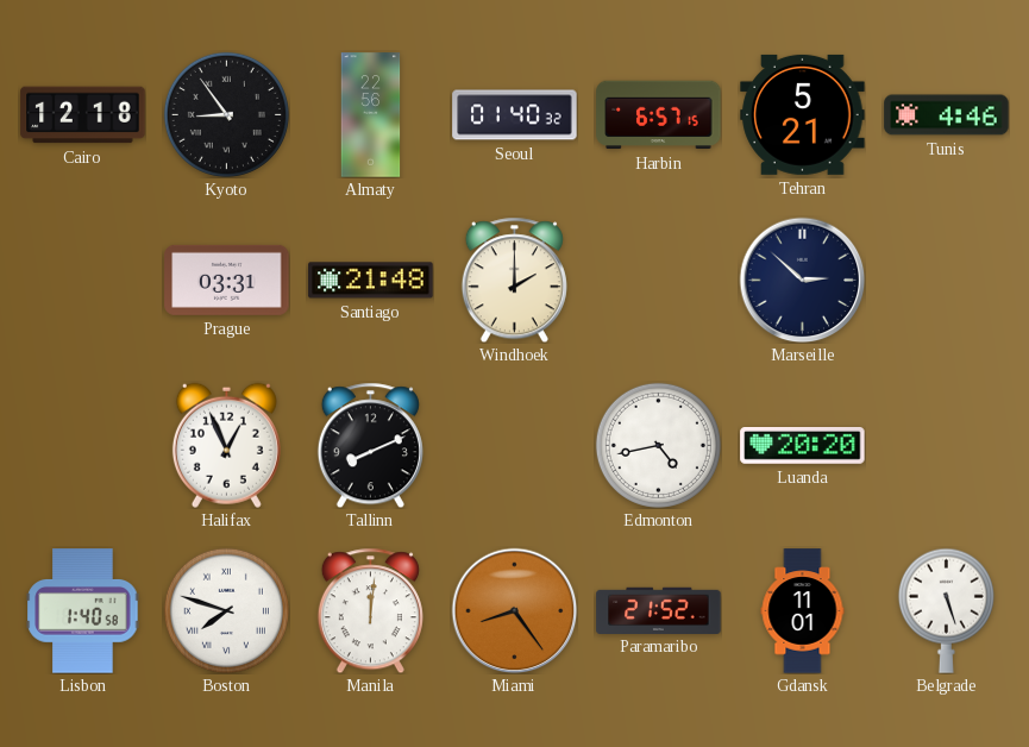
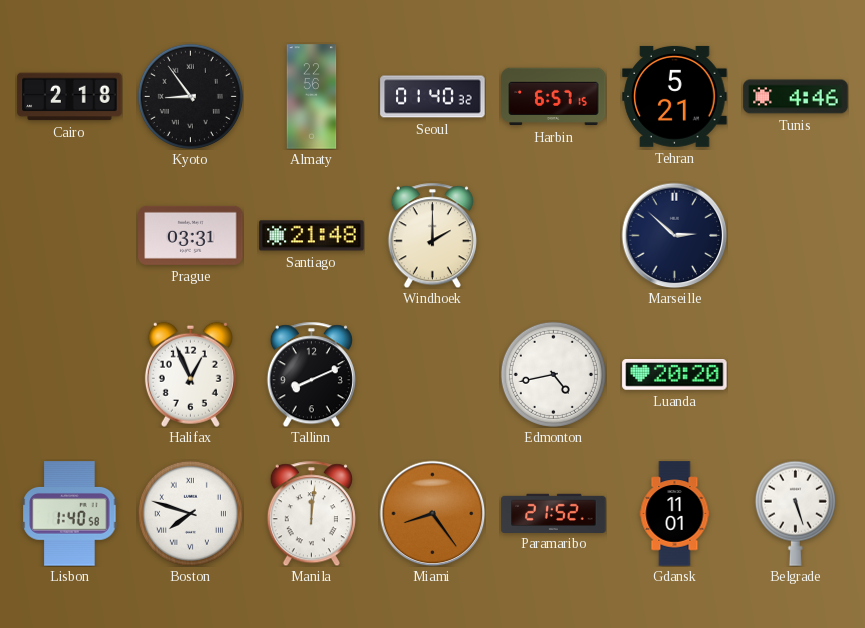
Cairo: 12:18 -> 2:18 (70, 97)
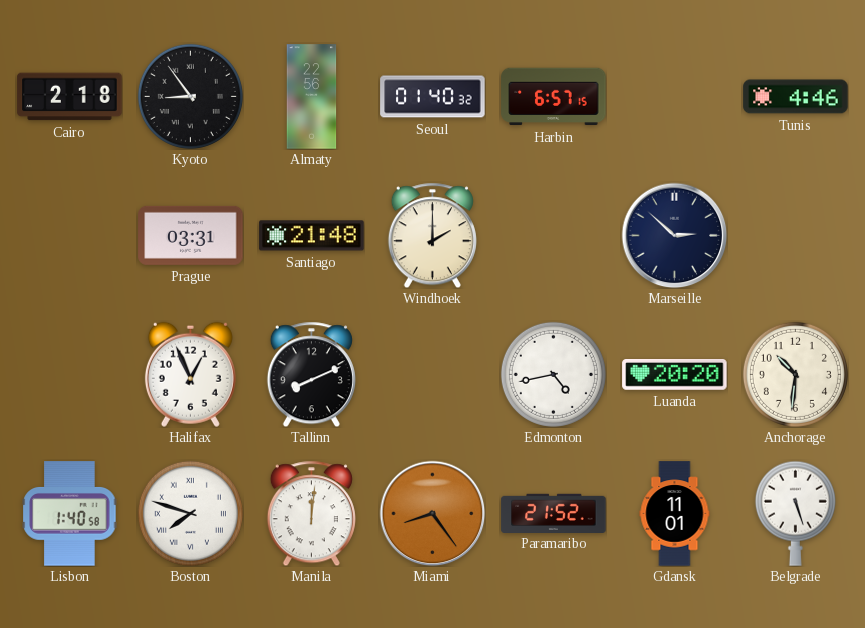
Tehran: 5:21 -> none (675, 96)
Anchorage: none -> 10:31 (795, 374)
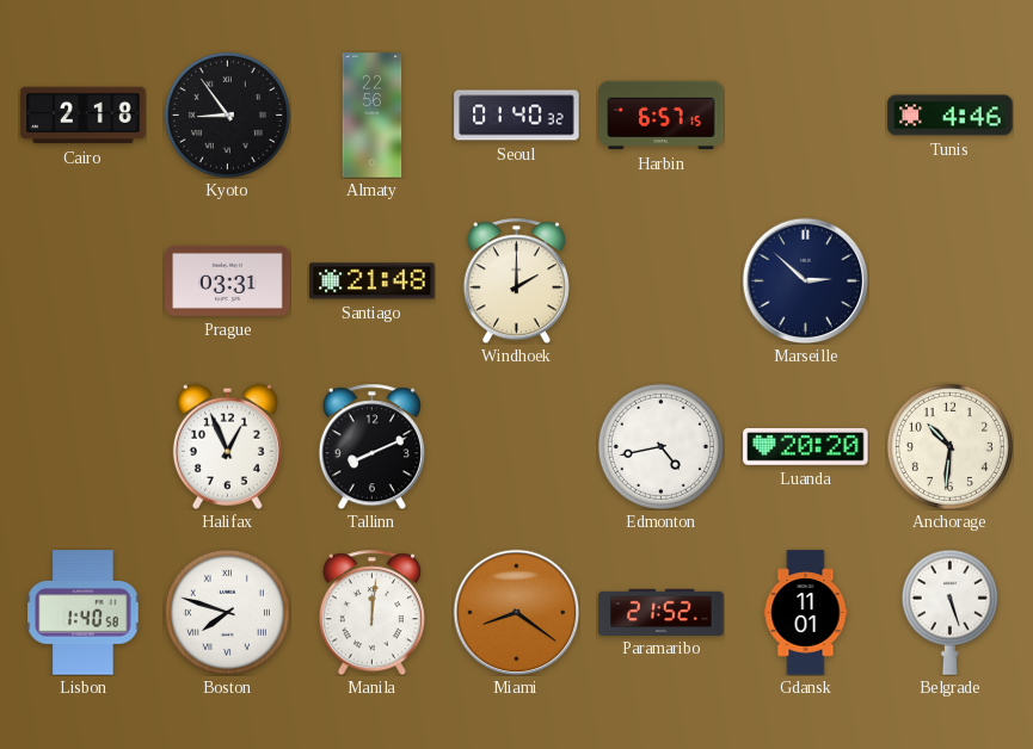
Miami: 8:24 -> 8:21 (516, 612)
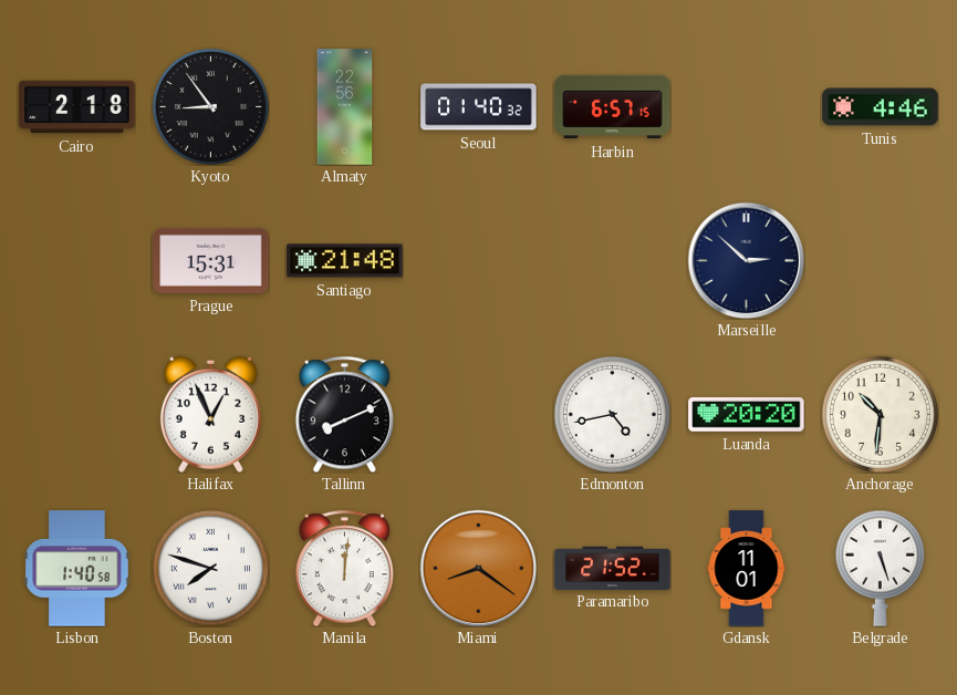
Prague: 03:31 -> 15:31 (211, 260)
Windhoek: 2:00 -> none (516, 280)
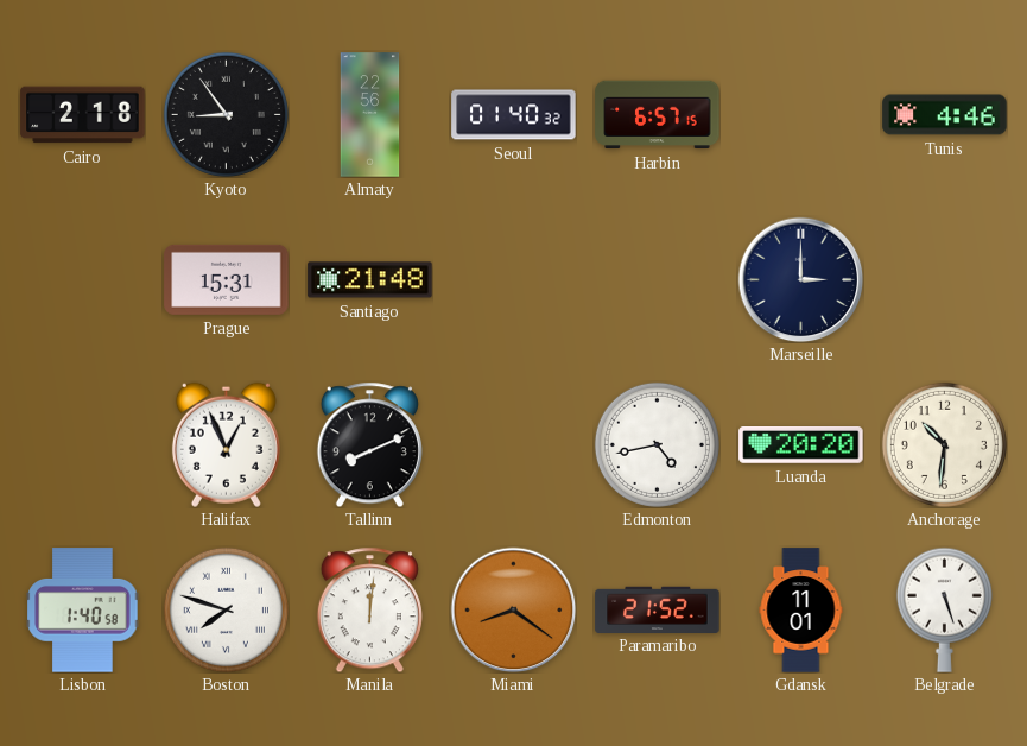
Marseille: 2:52 -> 3:00 (800, 279)
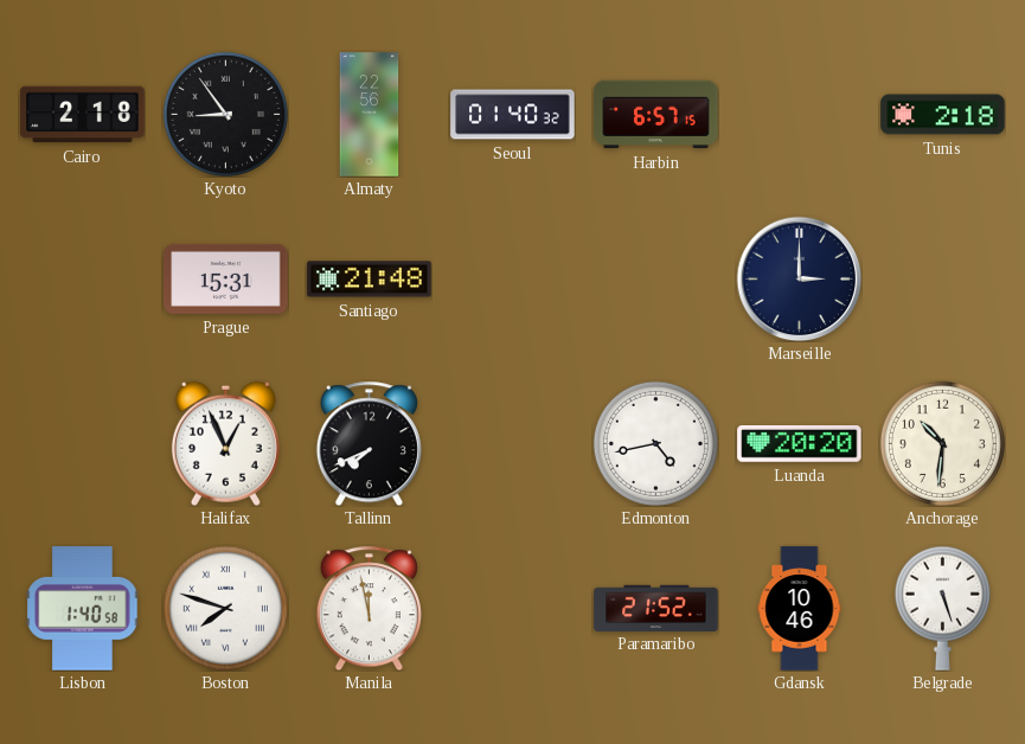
Tunis: 4:46 -> 2:18 (943, 115)
Tallinn: 8:11 -> 7:41 (369, 443)
Manila: 12:01 -> 11:58 (369, 608)
Miami: 8:21 -> none (513, 609)
Gdansk: 11:01 -> 10:46 (800, 609)
